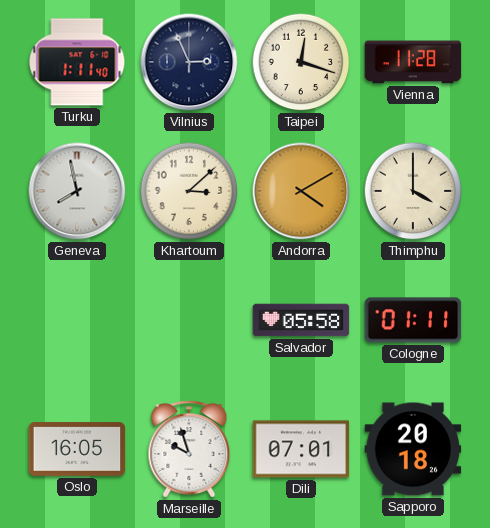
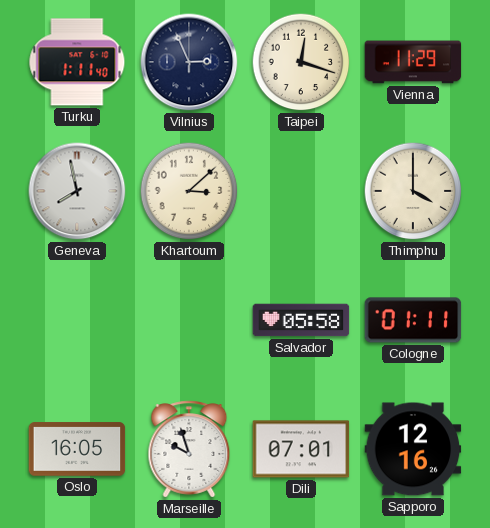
Vienna: 11:28 -> 11:29 (413, 62)
Andorra: 4:10 -> none (301, 191)
Sapporo: 20:18 -> 12:16 (413, 449)
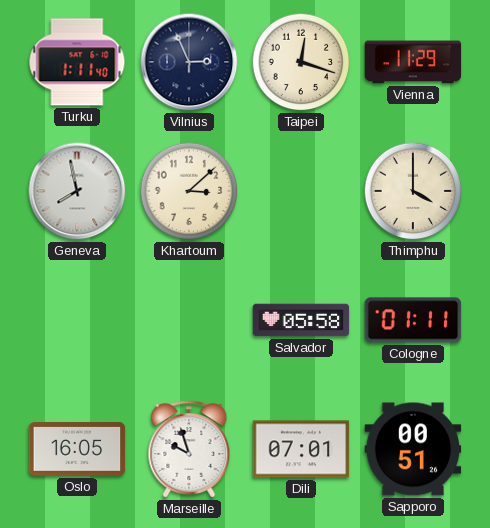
Sapporo: 12:16 -> 00:51 (413, 449)
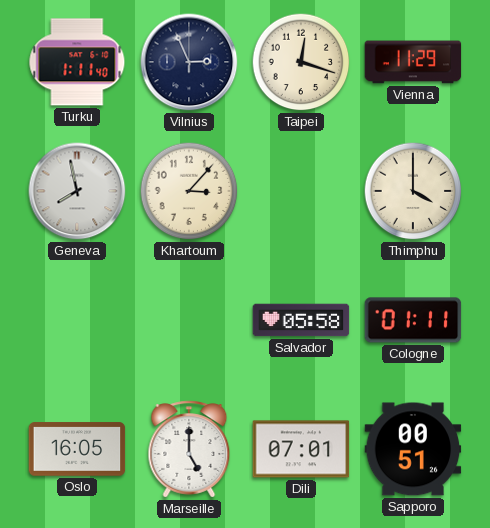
Khartoum: 3:08 -> 3:07 (189, 191)
Marseille: 9:57 -> 5:00 (189, 449)
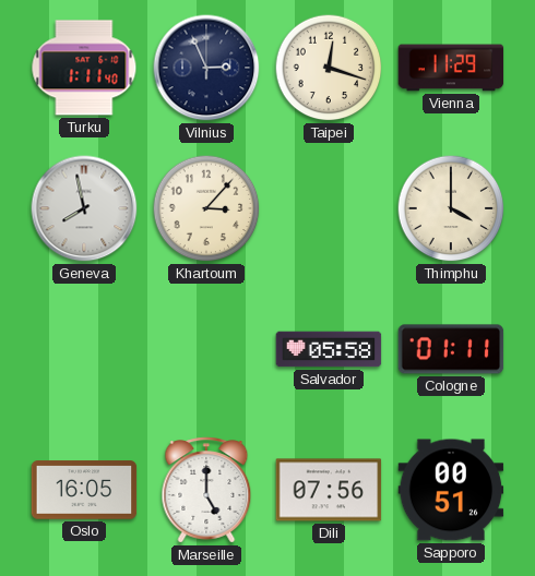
Dili: 07:01 -> 07:56 (329, 490)
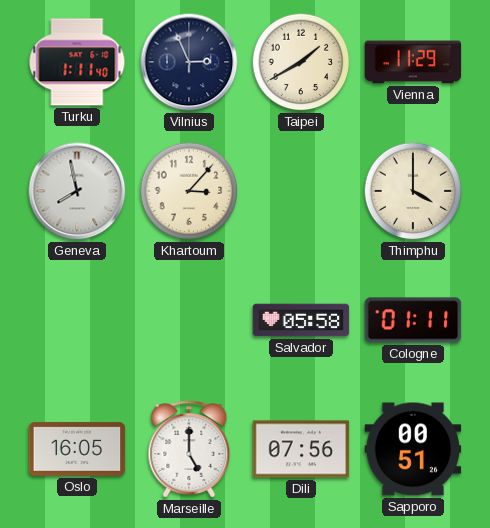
Taipei: 12:18 -> 1:40 (301, 62)
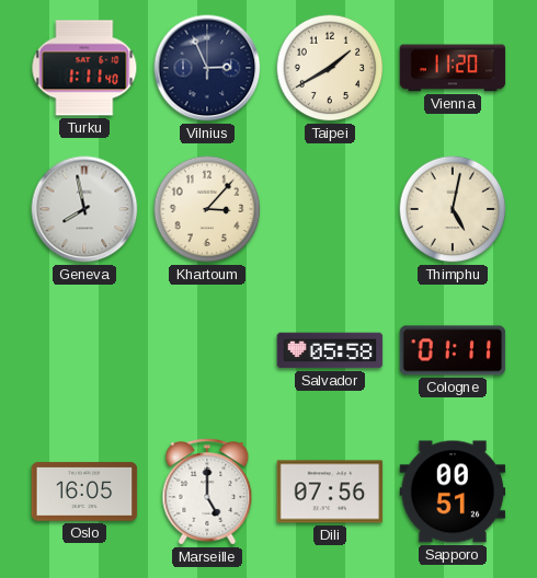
Vienna: 11:29 -> 11:20 (453, 68)
Thimphu: 4:00 -> 5:02 (453, 209)
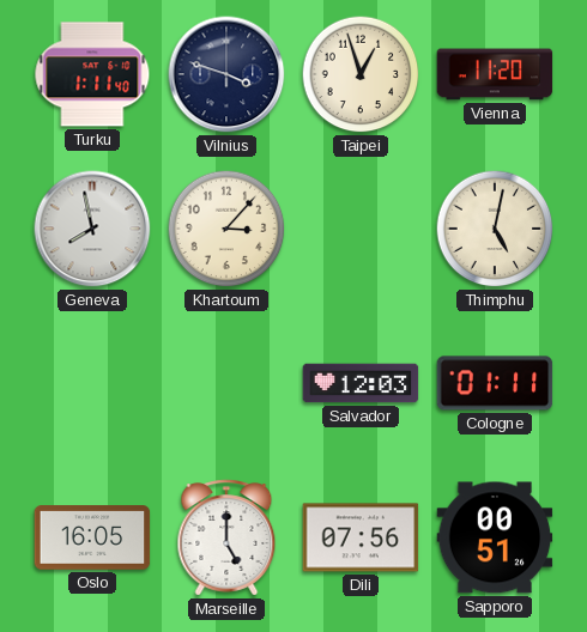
Vilnius: 2:56 -> 3:48 (226, 74)
Taipei: 1:40 -> 12:57 (361, 74)
Salvador: 05:58 -> 12:03 (361, 383)
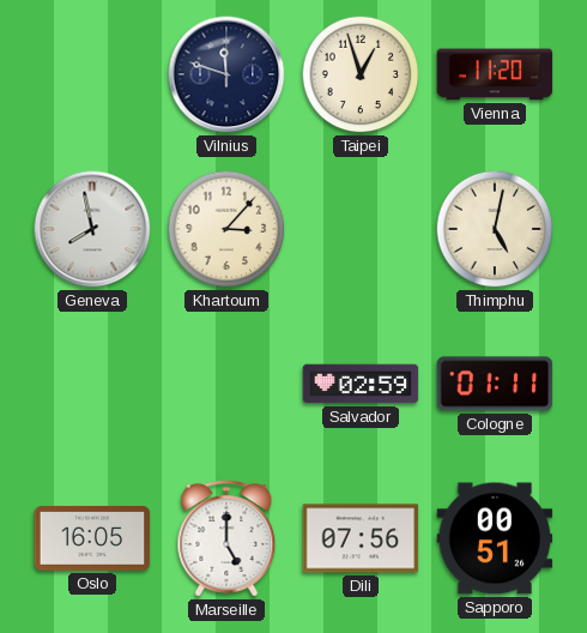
Turku: 1:11 -> none (92, 74)
Vilnius: 3:48 -> 11:48 (226, 74)
Salvador: 12:03 -> 02:59 (361, 384)
